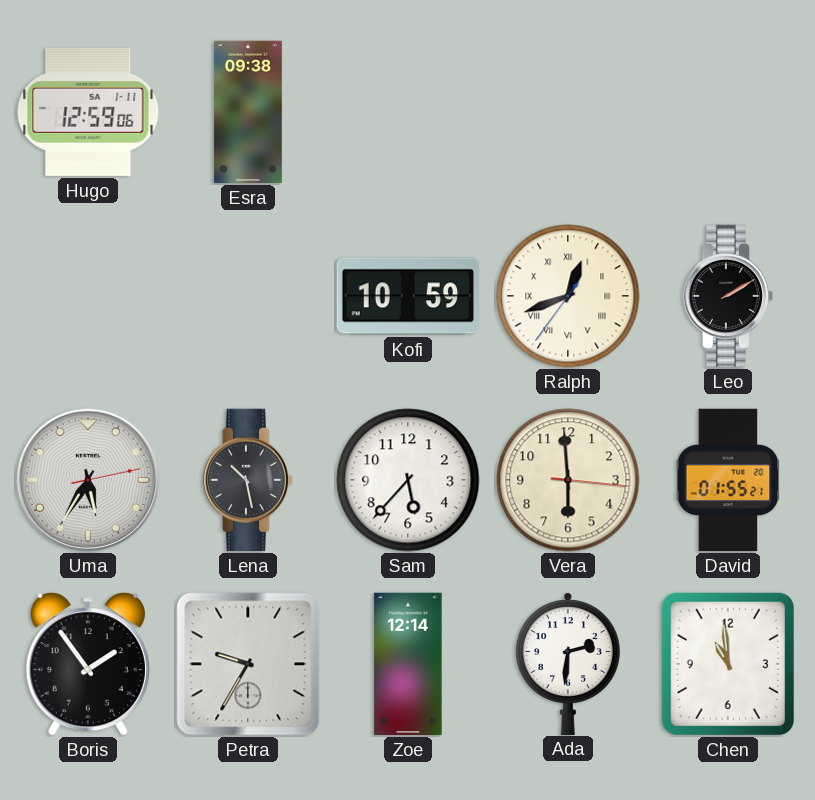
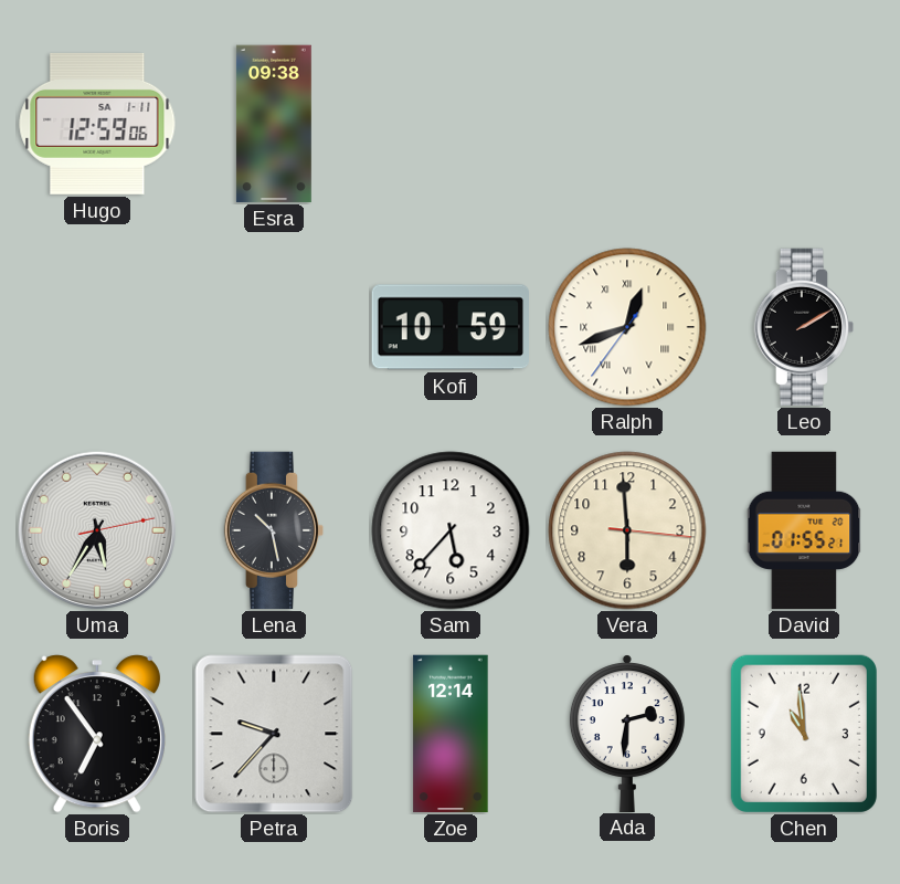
Boris: 1:54 -> 6:54 (97, 734)
Petra: 9:35 -> 9:37 (274, 734)
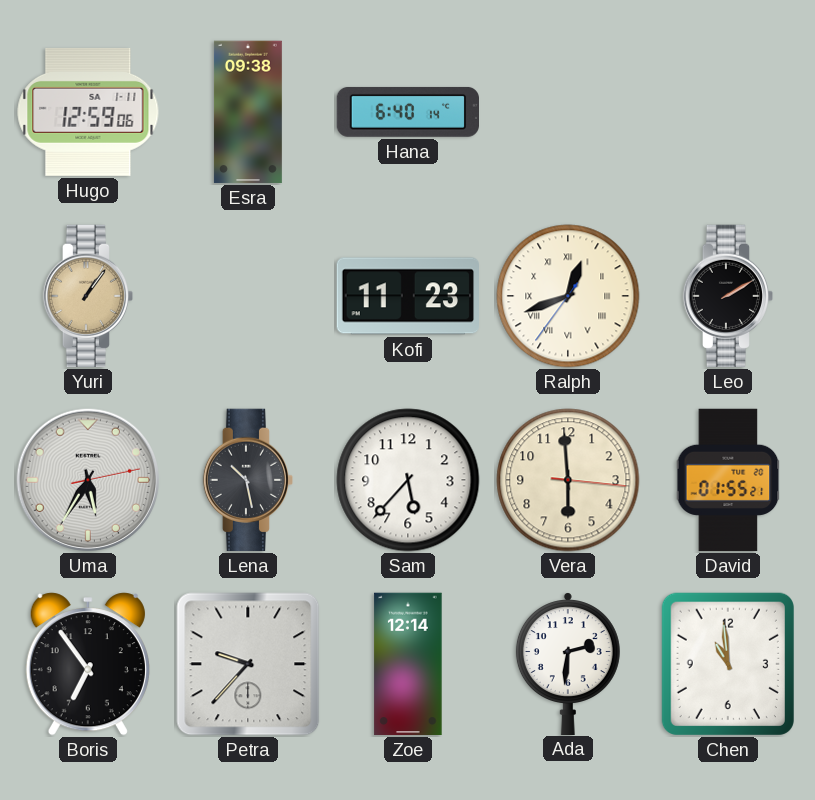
Hana: none -> 6:40 (408, 112)
Yuri: none -> 1:06 (88, 296)
Kofi: 10:59 -> 11:23 (407, 296)
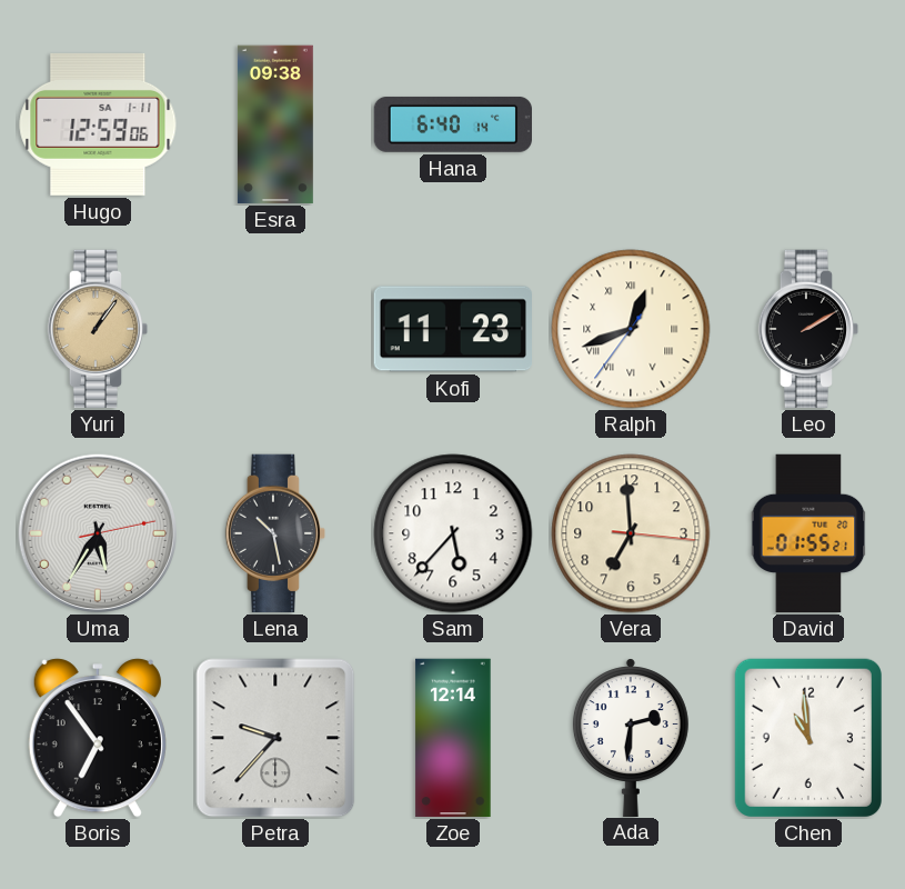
Vera: 5:59 -> 6:59 (631, 533)
